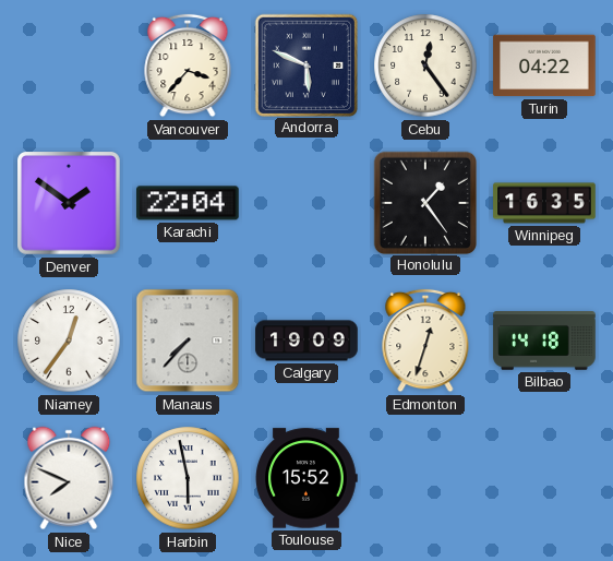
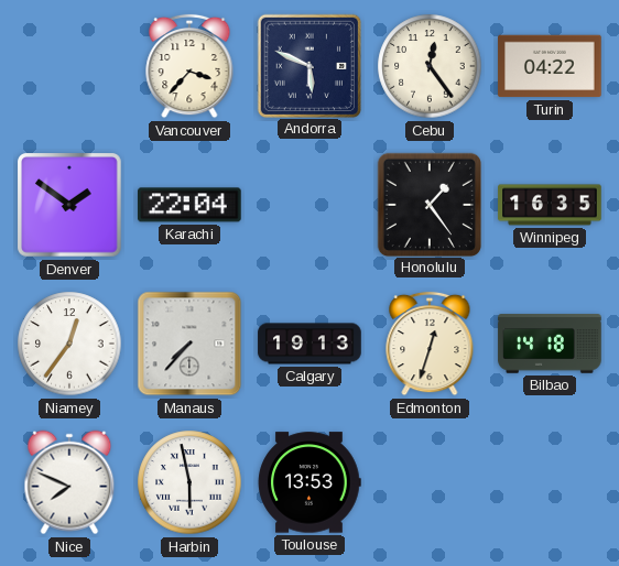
Calgary: 19:09 -> 19:13 (309, 344)
Toulouse: 15:52 -> 13:53 (309, 482)
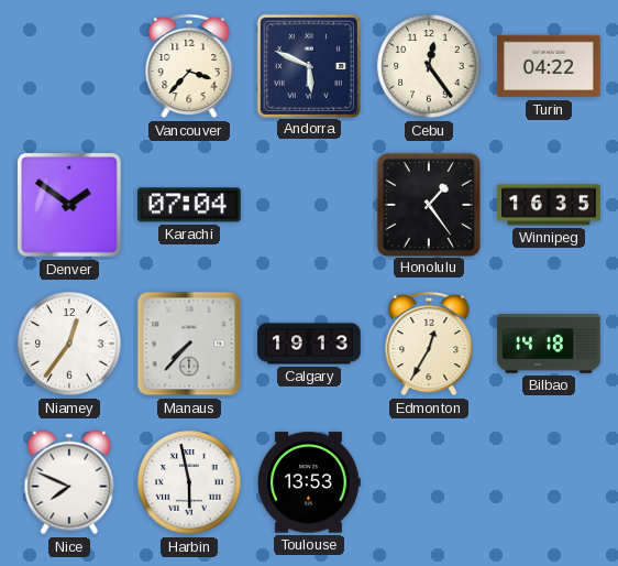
Karachi: 22:04 -> 07:04 (190, 205)
Edmonton: 12:33 -> 12:35 (429, 344)
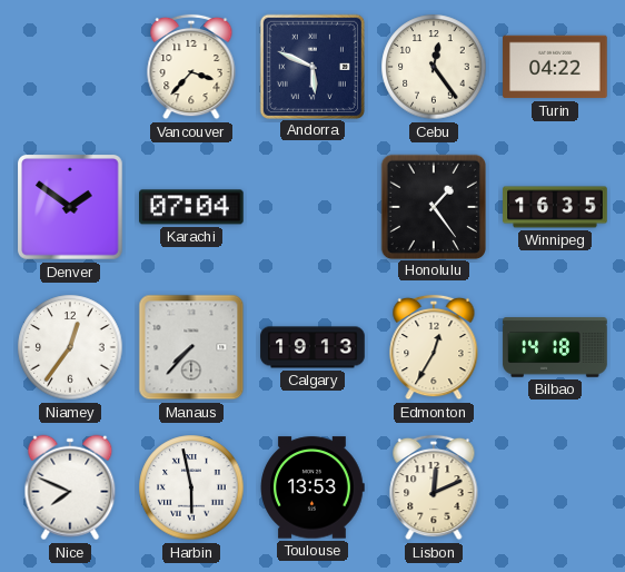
Lisbon: none -> 12:11 (434, 487)
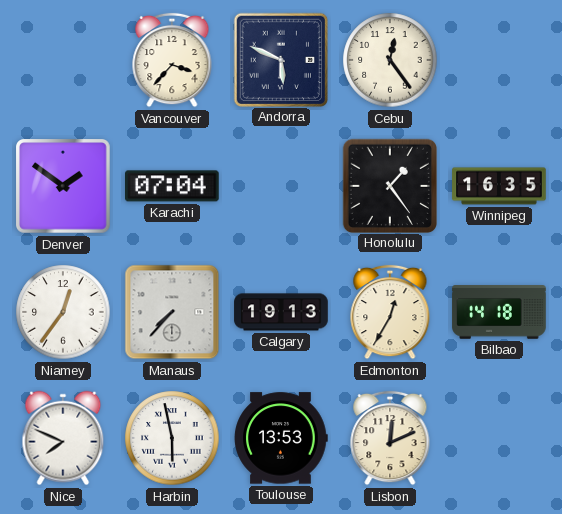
Turin: 04:22 -> none (555, 67)
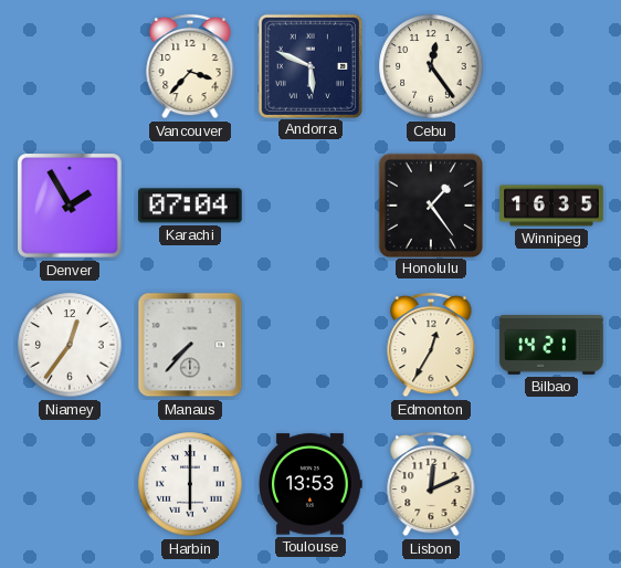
Denver: 1:51 -> 1:55 (70, 206)
Calgary: 19:13 -> none (281, 312)
Bilbao: 14:18 -> 14:21 (551, 345)
Nice: 7:49 -> none (63, 438)
Harbin: 5:58 -> 6:00 (190, 484)
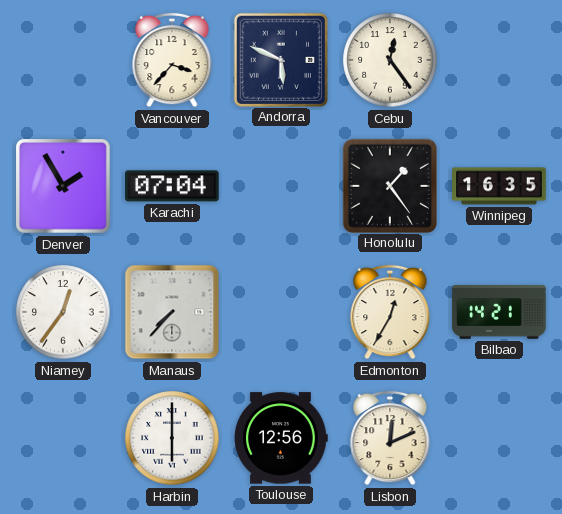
Toulouse: 13:53 -> 12:56 (281, 438)
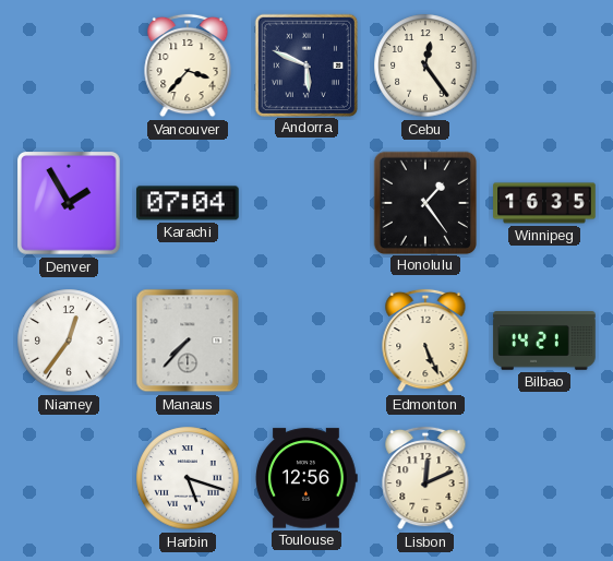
Edmonton: 12:35 -> 5:26 (425, 341)
Harbin: 6:00 -> 5:18 (188, 478)
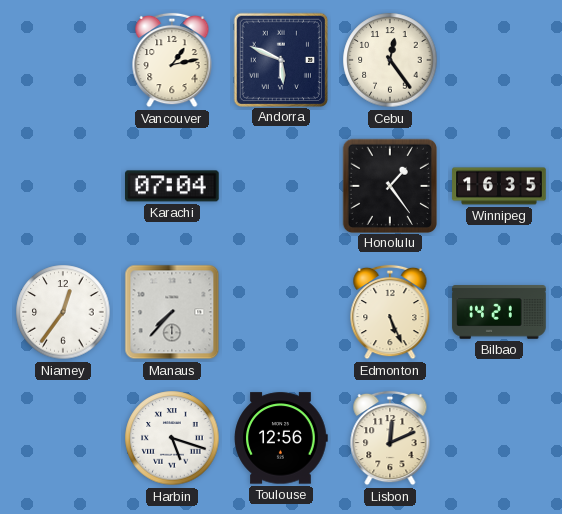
Vancouver: 3:37 -> 1:13 (172, 60)
Denver: 1:55 -> none (69, 203)
